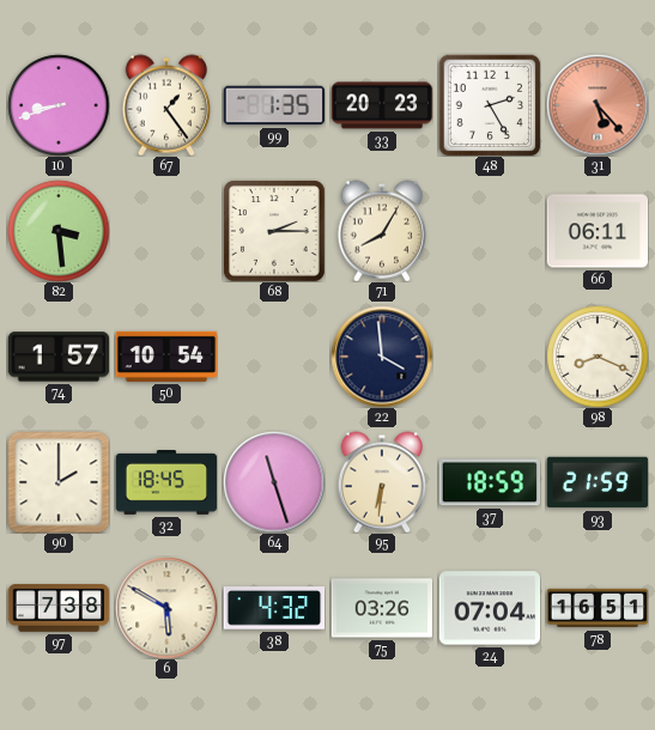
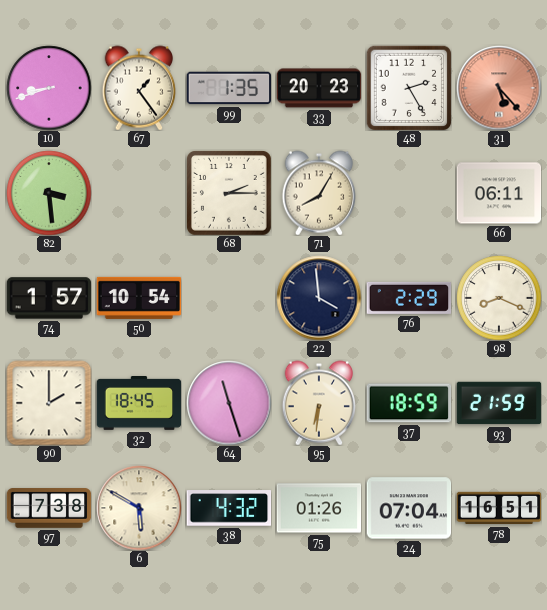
76: none -> 2:29 (409, 298)
75: 03:26 -> 01:26 (319, 508)
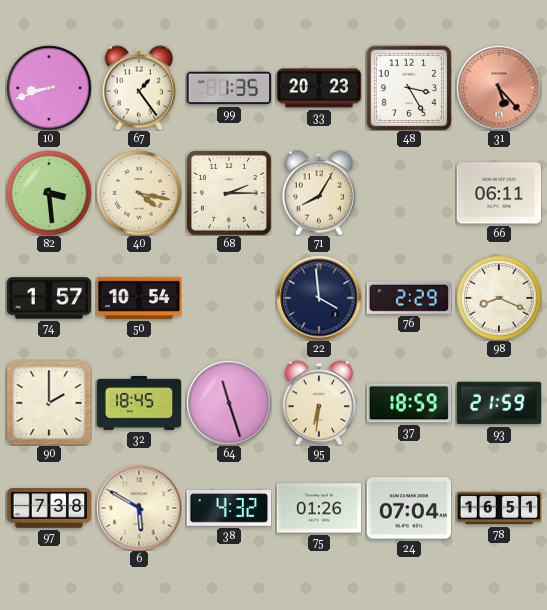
48: 2:25 -> 3:25 (409, 88)
40: none -> 4:17 (139, 193)
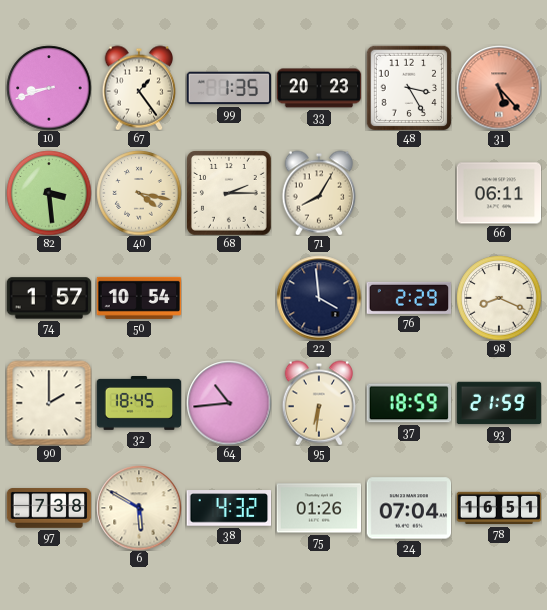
64: 11:27 -> 10:44 (229, 403)
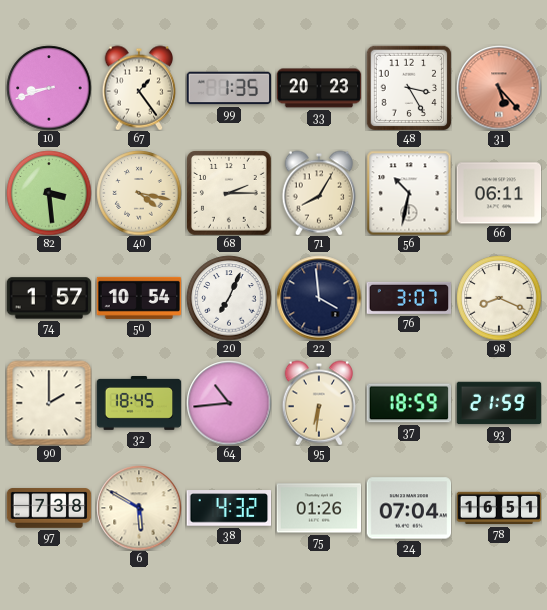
56: none -> 10:32 (409, 193)
20: none -> 7:04 (229, 298)
76: 2:29 -> 3:07 (409, 298)
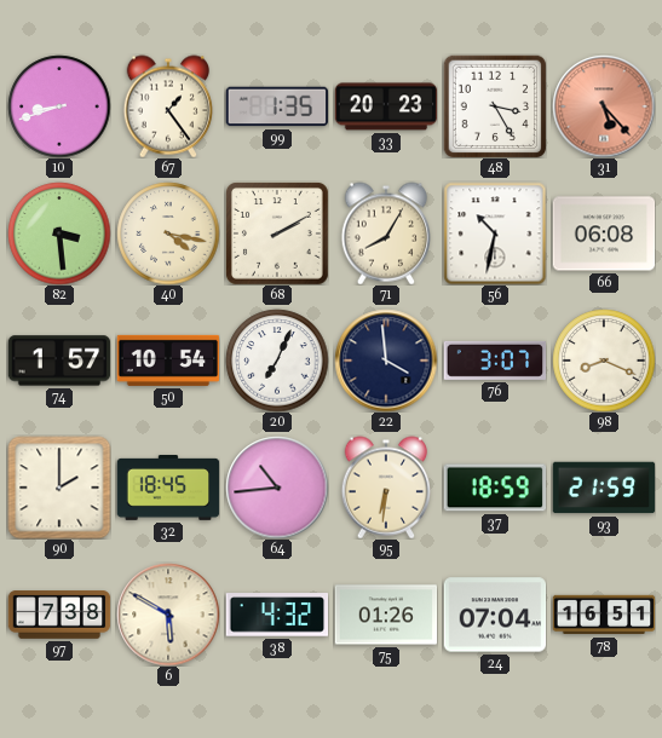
68: 2:15 -> 2:10 (277, 233)
66: 06:11 -> 06:08 (604, 233)
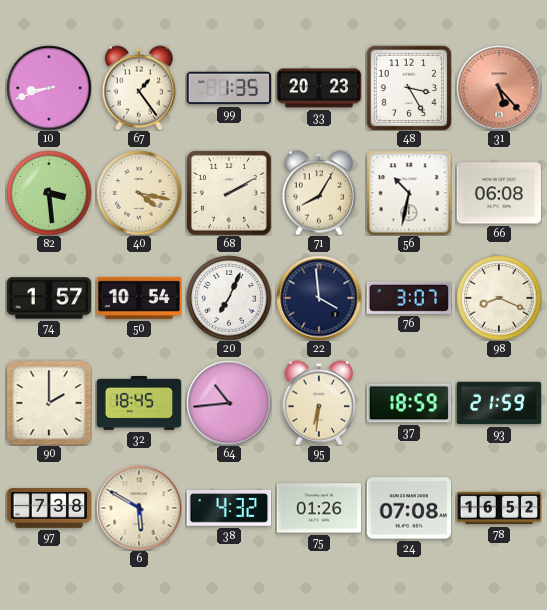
24: 07:04 -> 07:08 (409, 508)
78: 16:51 -> 16:52 (499, 508)
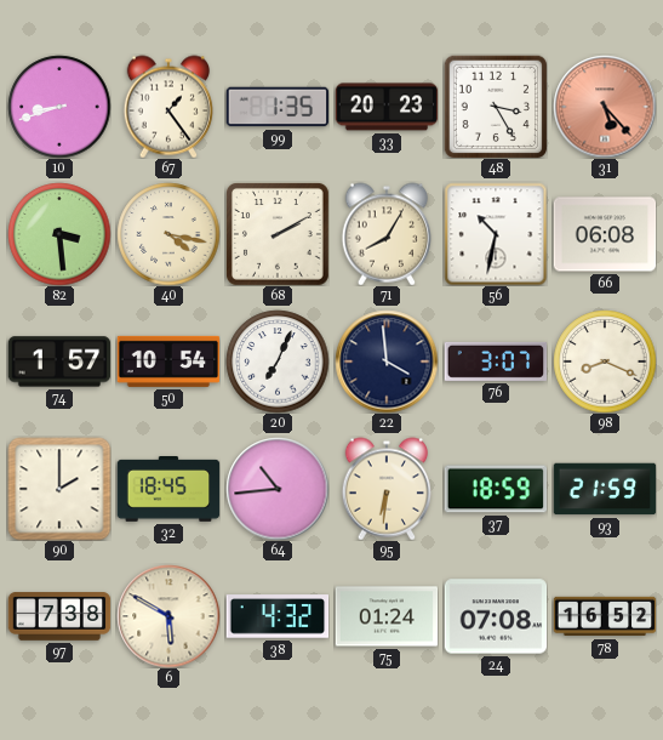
75: 01:26 -> 01:24 (387, 616)
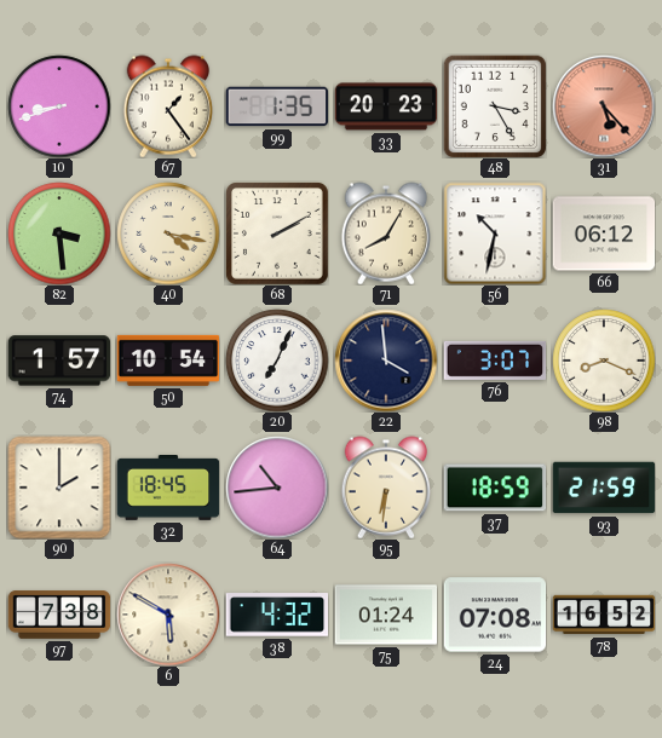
66: 06:08 -> 06:12 (604, 233)
